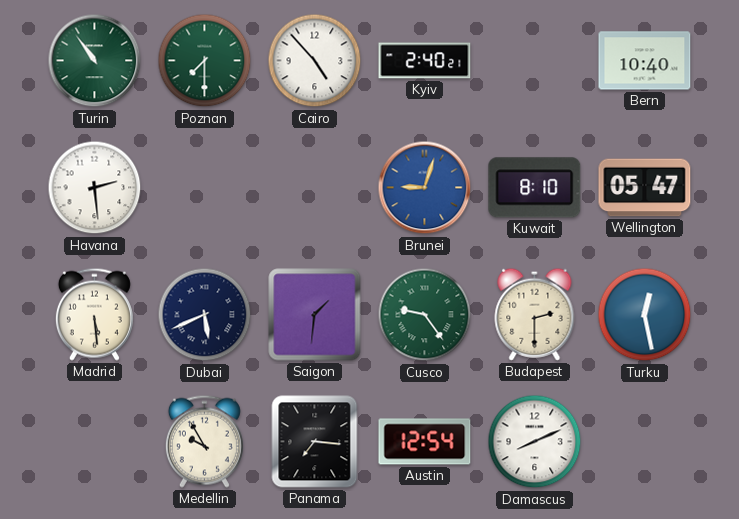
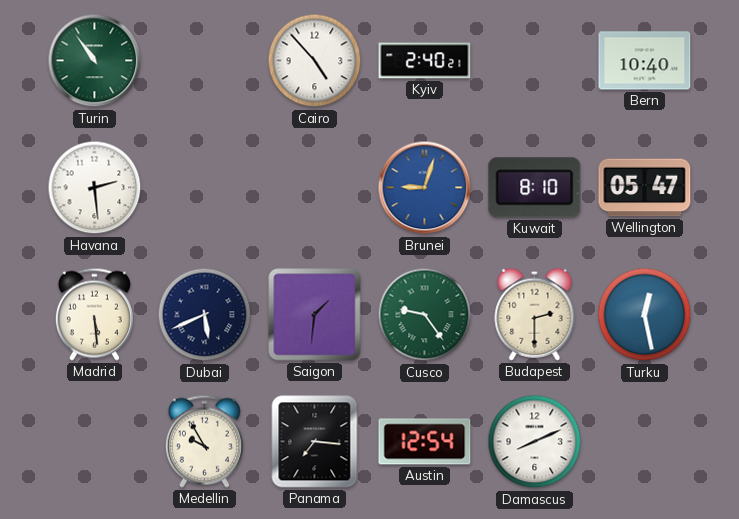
Poznan: 7:30 -> none (205, 61)
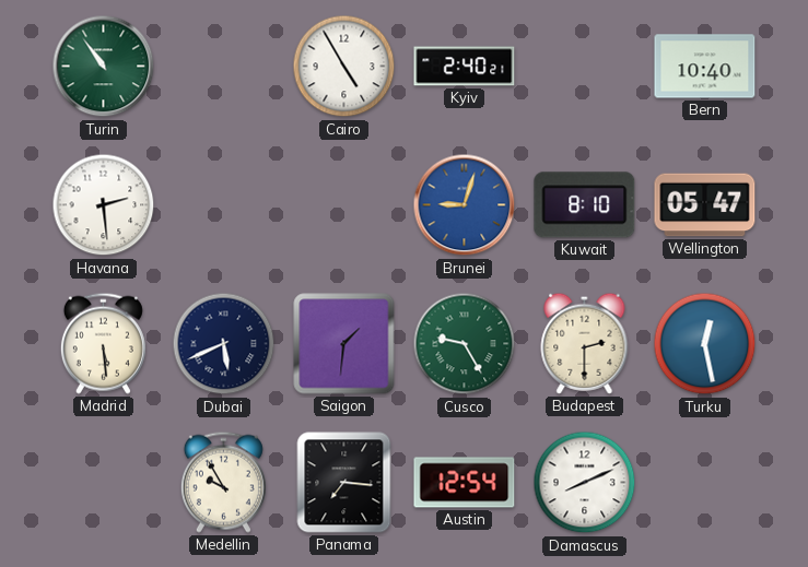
Cairo: 4:53 -> 4:55 (344, 67)
Cusco: 9:24 -> 9:25 (465, 344)
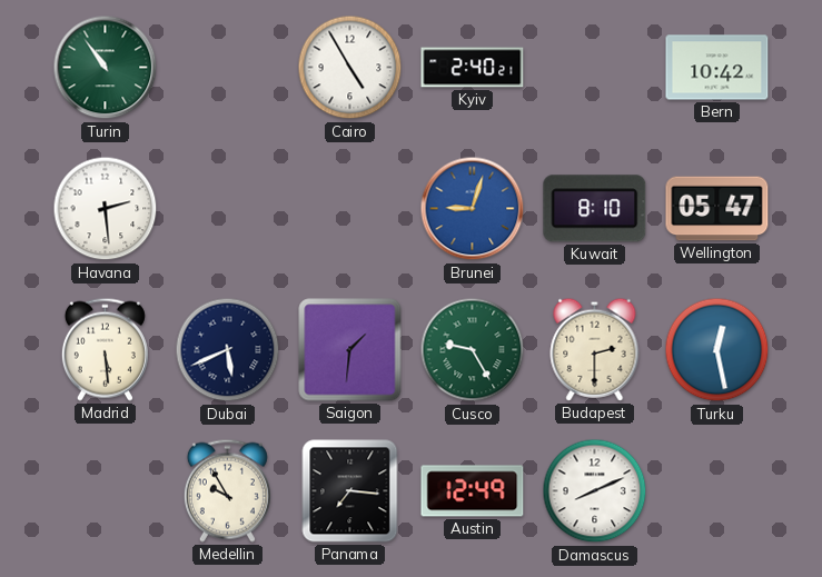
Bern: 10:40 -> 10:42 (717, 68)
Austin: 12:54 -> 12:49 (473, 491)
